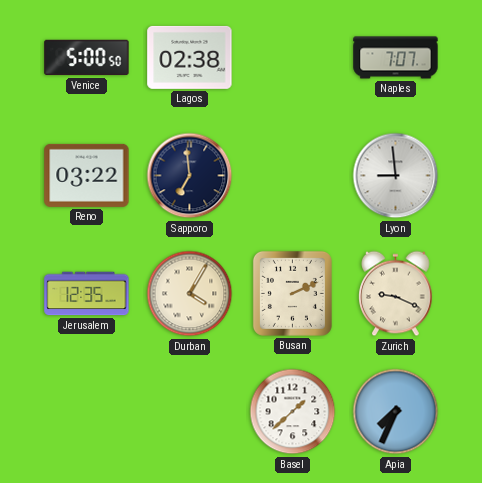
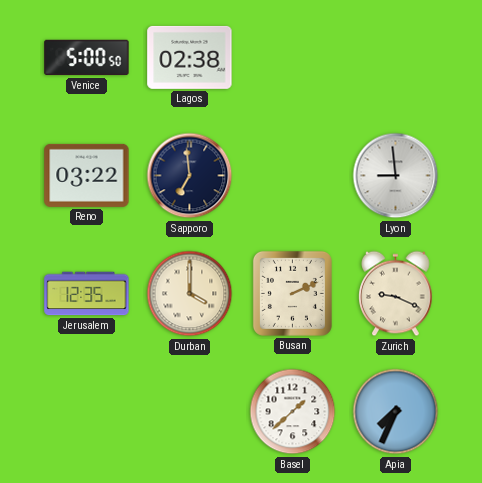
Naples: 7:07 -> none (396, 58)
Durban: 4:05 -> 4:00 (190, 294)
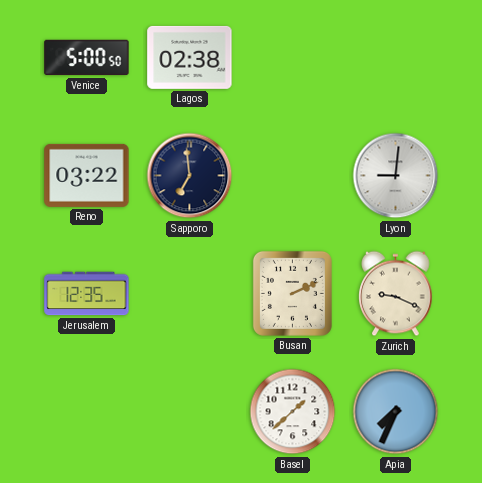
Lyon: 8:59 -> 9:01 (396, 176)
Durban: 4:00 -> none (190, 294)
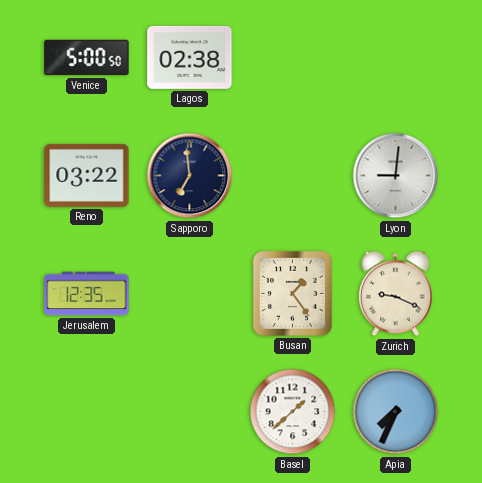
Busan: 2:11 -> 1:24 (292, 293)
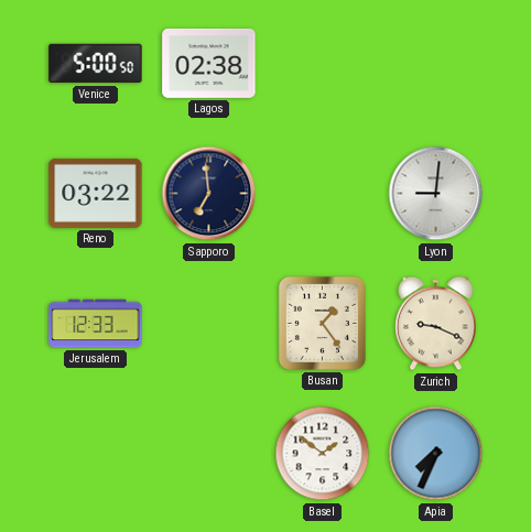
Jerusalem: 12:35 -> 12:33 (96, 324)
Basel: 1:38 -> 1:51 (323, 454)
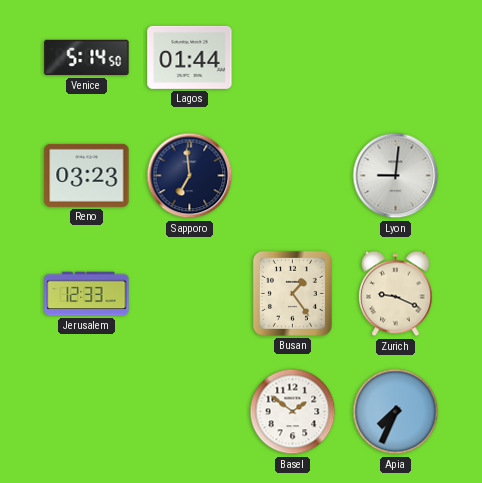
Venice: 5:00 -> 5:14 (87, 58)
Lagos: 02:38 -> 01:44 (190, 57)
Reno: 03:22 -> 03:23 (87, 175)
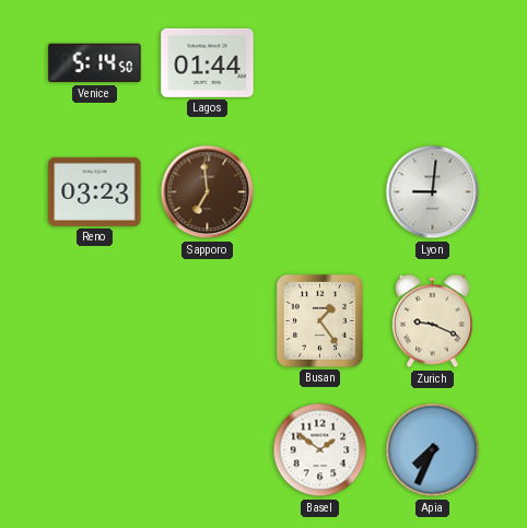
Sapporo dial: navy -> brown (208, 192)
Jerusalem: 12:33 -> none (87, 294)
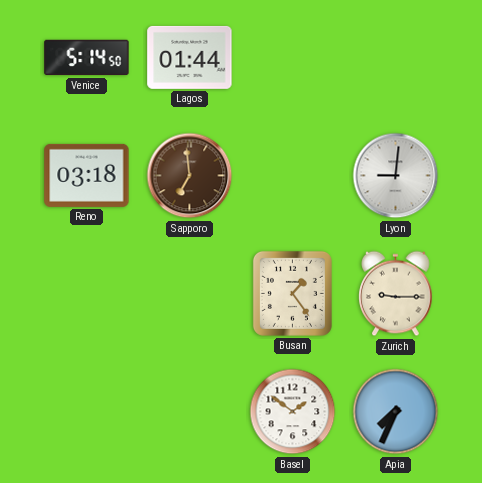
Reno: 03:23 -> 03:18 (87, 175)
Zurich: 9:19 -> 9:15 (396, 294)
